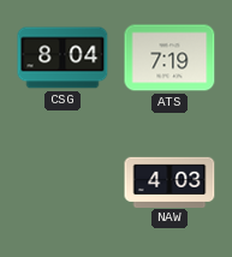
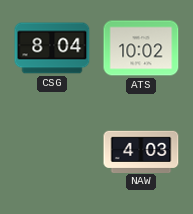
ATS: 7:19 -> 10:02 (141, 48)
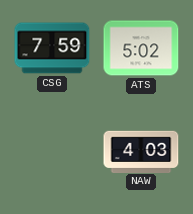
CSG: 8:04 -> 7:59 (52, 48)
ATS: 10:02 -> 5:02 (141, 48)
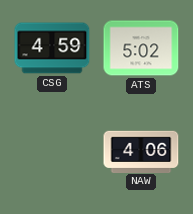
CSG: 7:59 -> 4:59 (52, 48)
NAW: 4:03 -> 4:06 (141, 151)
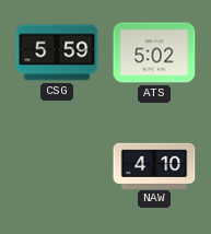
CSG: 4:59 -> 5:59 (57, 52)
NAW: 4:06 -> 4:10 (154, 165)
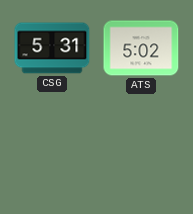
CSG: 5:59 -> 5:31 (52, 48)
NAW: 4:10 -> none (154, 165)
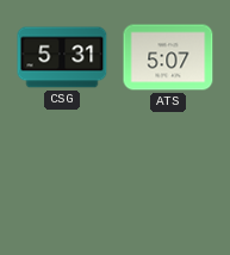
ATS: 5:02 -> 5:07 (168, 57)
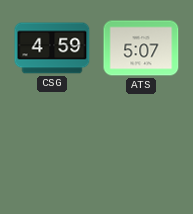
CSG: 5:31 -> 4:59 (52, 48)
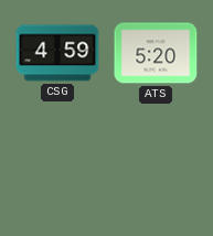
ATS: 5:07 -> 5:20 (156, 53)
